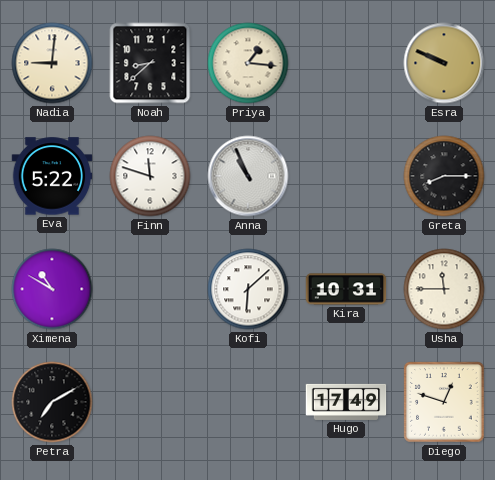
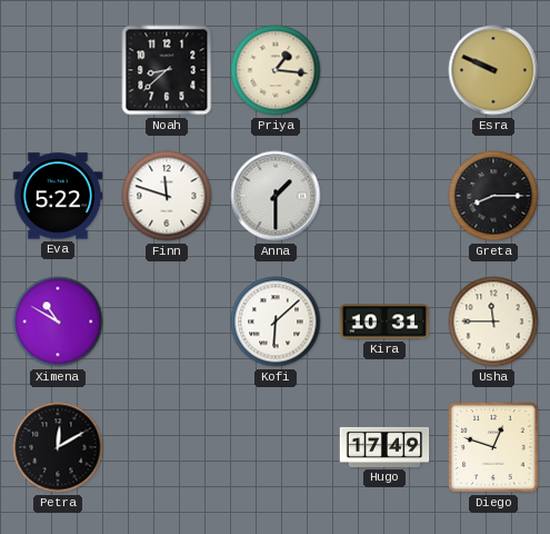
Nadia: 9:01 -> none (52, 63)
Anna: 10:56 -> 1:30 (276, 196)
Petra: 7:10 -> 12:10 (58, 447)
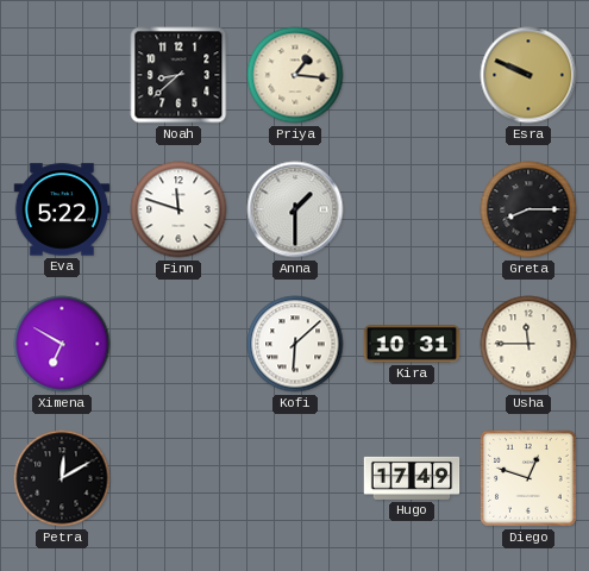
Ximena: 10:50 -> 6:50 (62, 344)
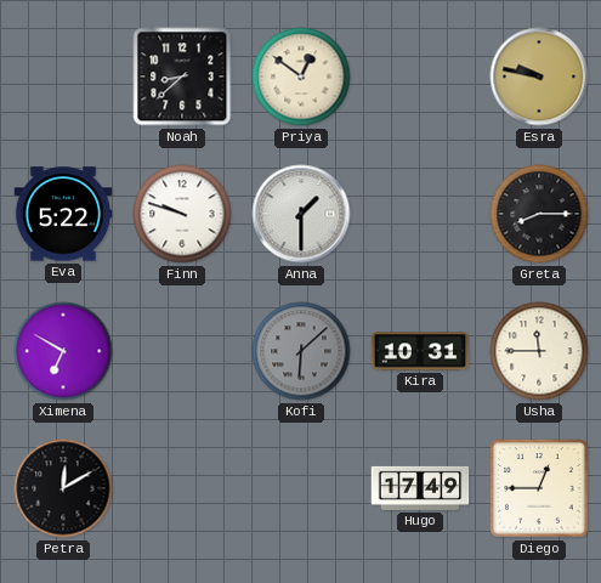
Priya: 1:16 -> 12:51 (301, 77)
Esra: 9:49 -> 9:47 (539, 77)
Finn: 11:48 -> 9:48 (182, 214)
Kofi dial: white -> grey (301, 351)
Diego: 12:48 -> 12:45 (539, 488)
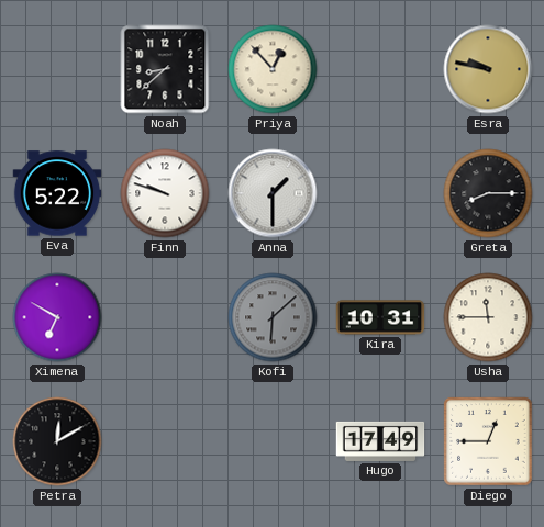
Priya: 12:51 -> 12:53 (273, 69)
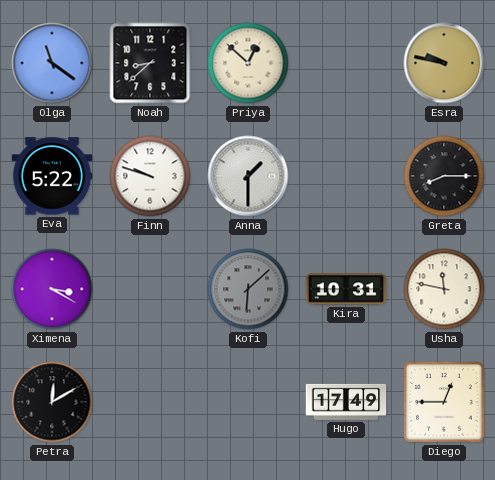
Olga: none -> 11:21 (52, 63)
Priya: 12:53 -> 12:52 (248, 63)
Ximena: 6:50 -> 3:20 (52, 289)
Usha: 11:45 -> 11:47 (444, 289)
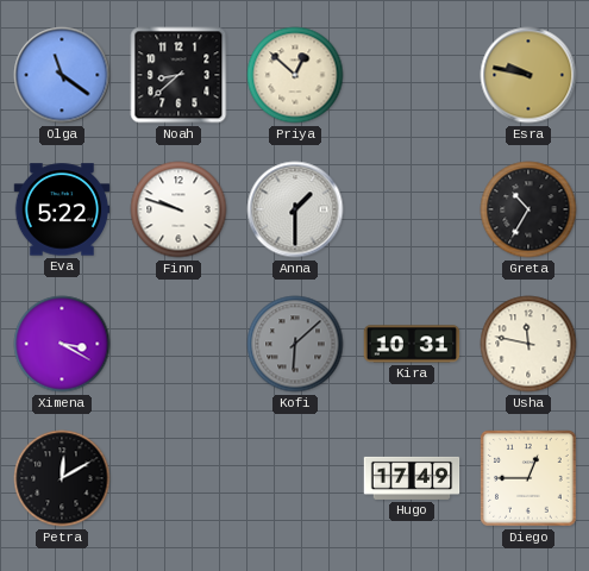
Greta: 8:15 -> 10:35 (528, 209)
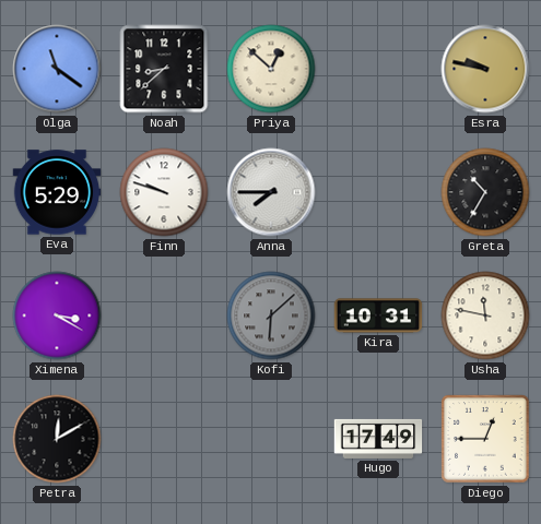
Eva: 5:22 -> 5:29 (57, 192)
Anna: 1:30 -> 7:45 (271, 192)
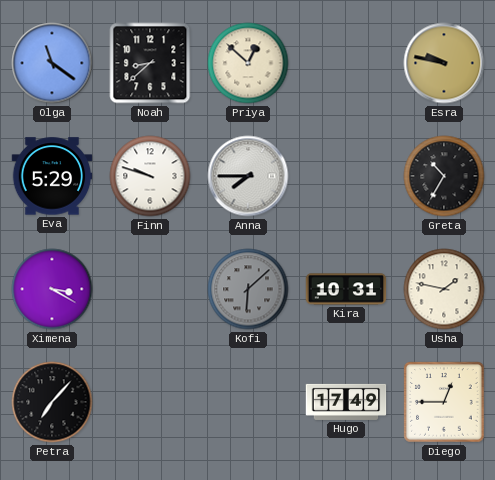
Usha: 11:47 -> 1:47 (444, 289)
Petra: 12:10 -> 7:07 (52, 402)
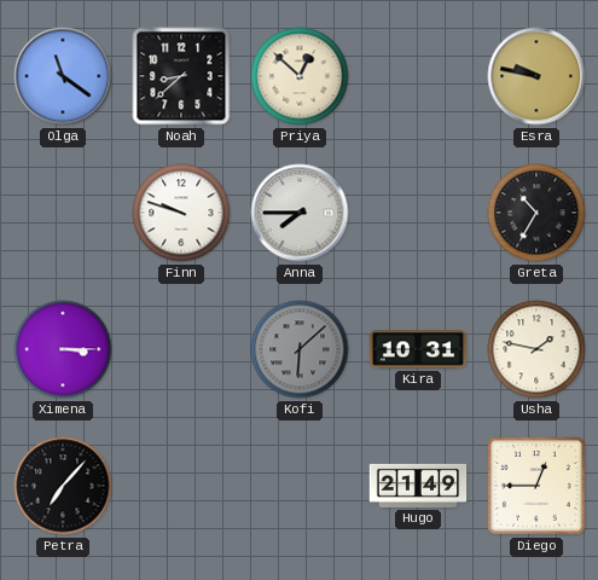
Eva: 5:29 -> none (52, 176)
Ximena: 3:20 -> 3:15 (63, 349)
Hugo: 17:49 -> 21:49 (418, 486)
